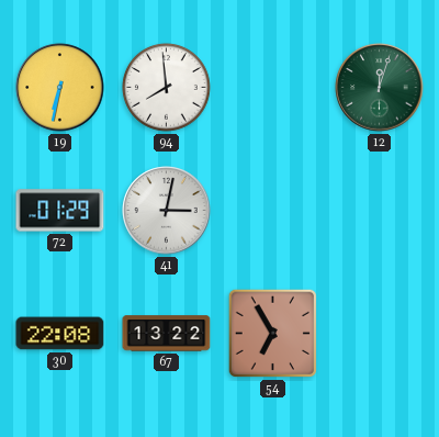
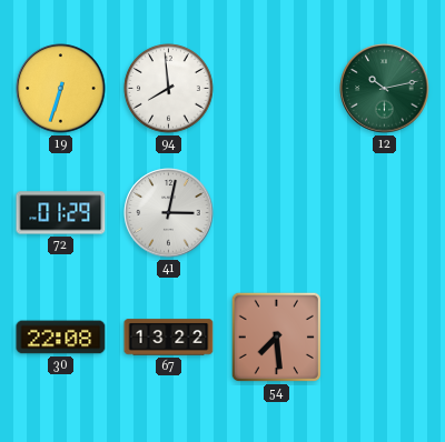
19: 6:32 -> 6:33 (61, 89)
12: 12:03 -> 10:13 (385, 89)
54: 6:55 -> 7:29 (276, 336)
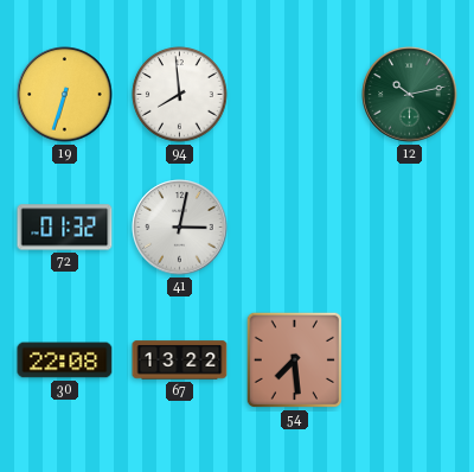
72: 01:29 -> 01:32 (65, 228)
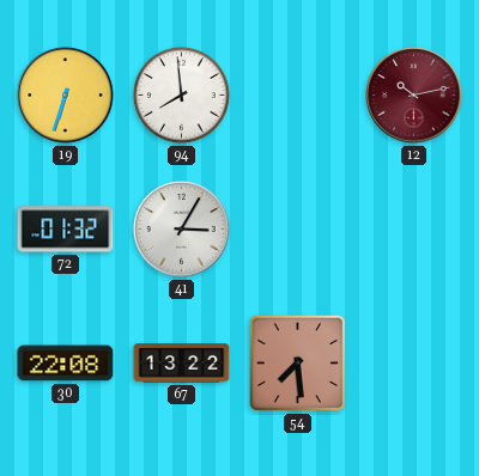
12 dial: green -> burgundy (414, 96)
41: 3:02 -> 3:05 (182, 230)
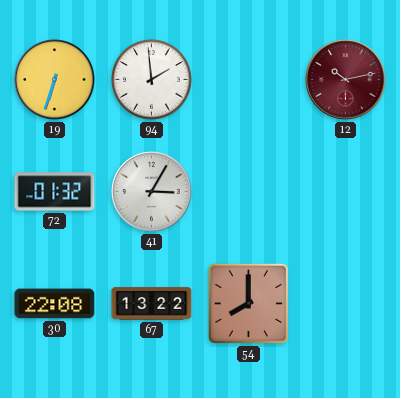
94: 7:59 -> 1:59 (152, 80)
54: 7:29 -> 8:00 (248, 303)
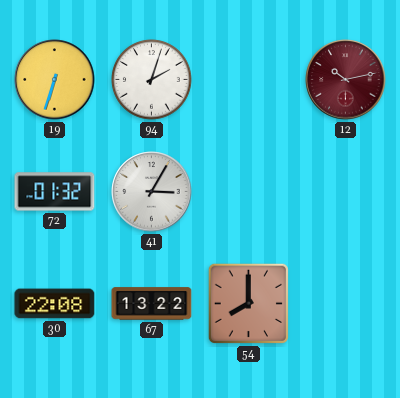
94: 1:59 -> 2:03 (152, 80)
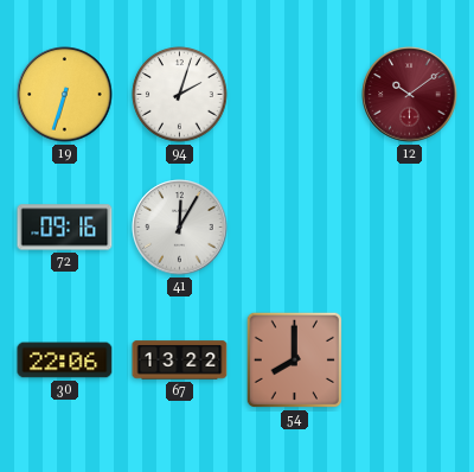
12: 10:13 -> 10:09 (410, 95)
72: 01:32 -> 09:16 (65, 228)
41: 3:05 -> 12:05 (180, 228)
30: 22:08 -> 22:06 (65, 361)
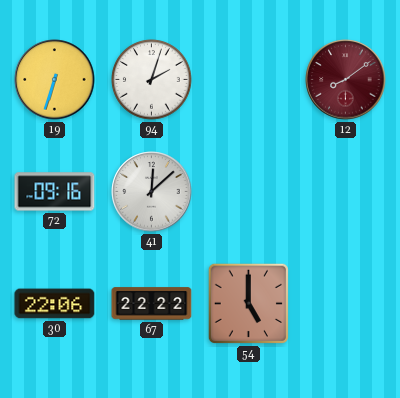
12: 10:09 -> 8:09 (346, 80)
41: 12:05 -> 12:08 (152, 192)
67: 13:22 -> 22:22 (152, 304)
54: 8:00 -> 5:00 (248, 303)
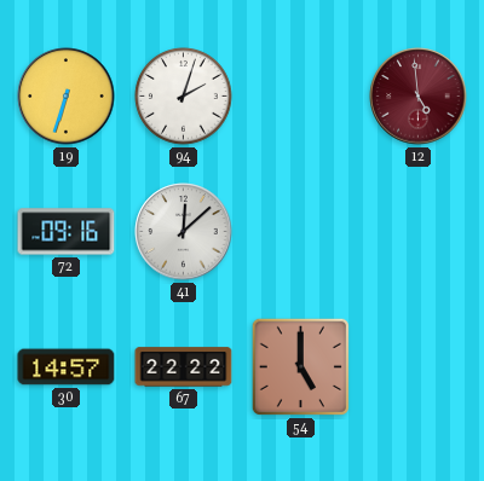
12: 8:09 -> 4:59 (419, 97)
30: 22:06 -> 14:57 (67, 367)
